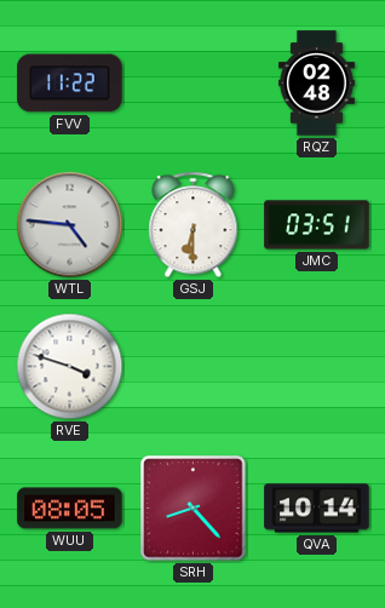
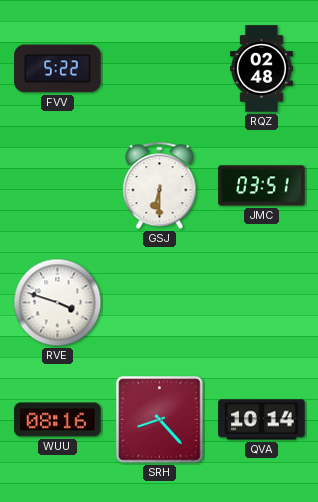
FVV: 11:22 -> 5:22 (58, 69)
WTL: 4:46 -> none (70, 225)
WUU: 08:05 -> 08:16 (58, 420)
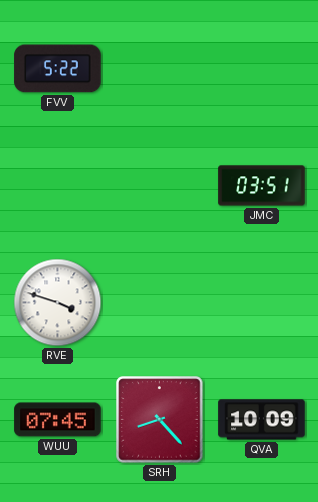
RQZ: 02:48 -> none (261, 69)
GSJ: 6:30 -> none (160, 186)
WUU: 08:16 -> 07:45 (58, 420)
QVA: 10:14 -> 10:09 (262, 420)
